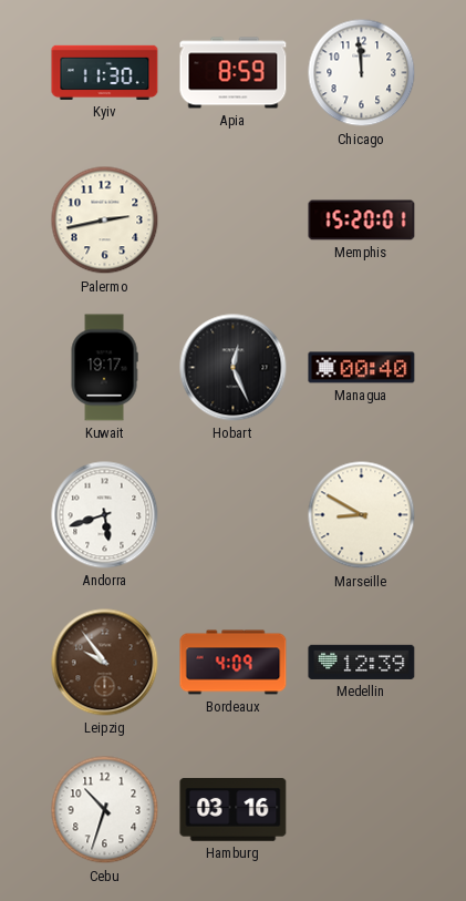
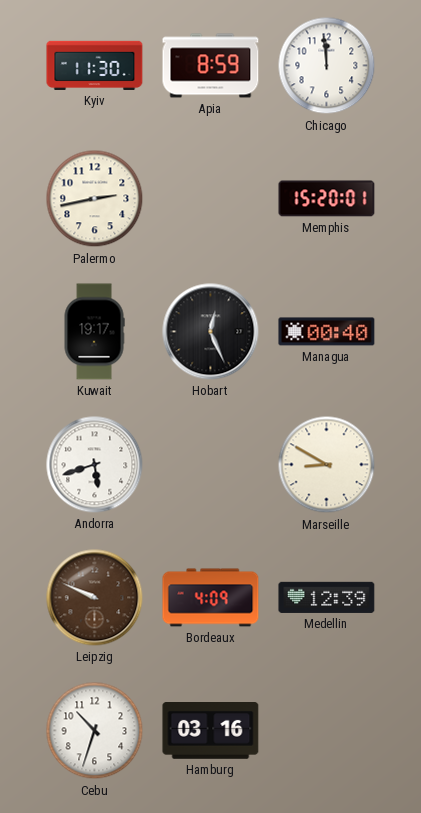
Leipzig: 9:54 -> 9:49 (95, 598)
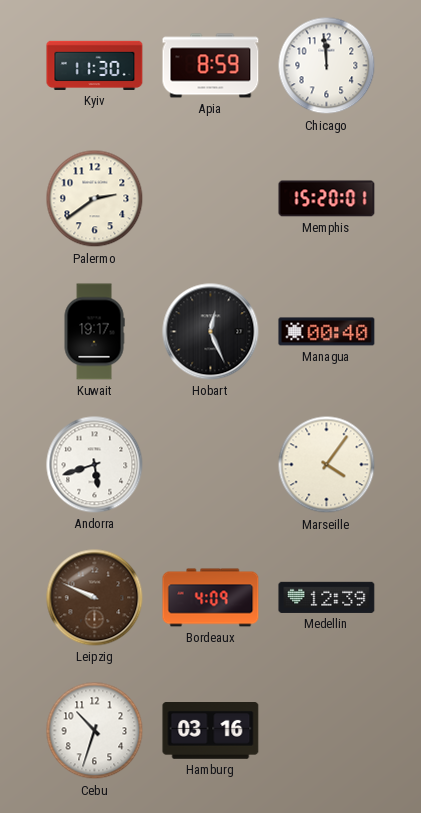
Palermo: 2:43 -> 2:39 (95, 199)
Marseille: 8:50 -> 4:06 (327, 465)
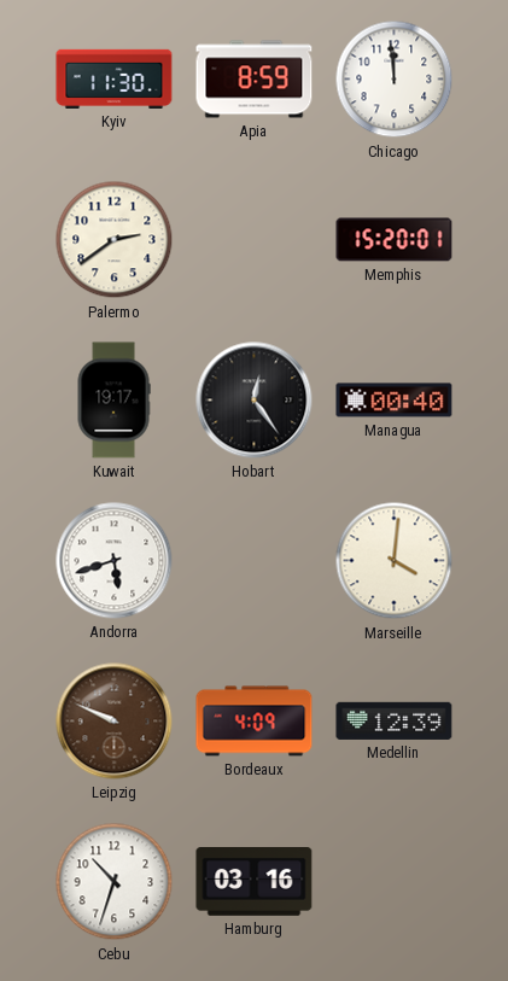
Hobart: 12:26 -> 12:24 (255, 401)
Marseille: 4:06 -> 4:01 (395, 561)
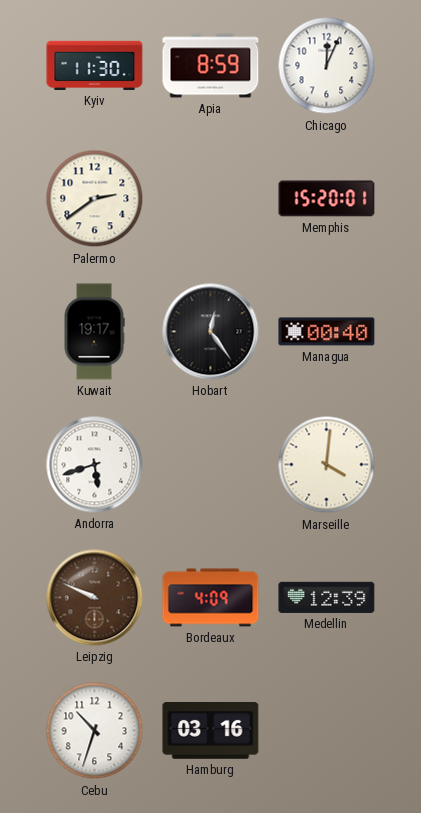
Chicago: 11:59 -> 12:04 (327, 66)
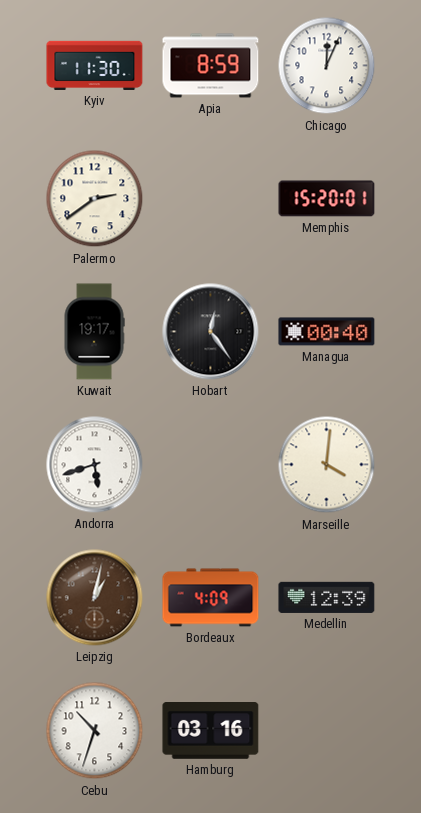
Leipzig: 9:49 -> 1:02 (95, 598)
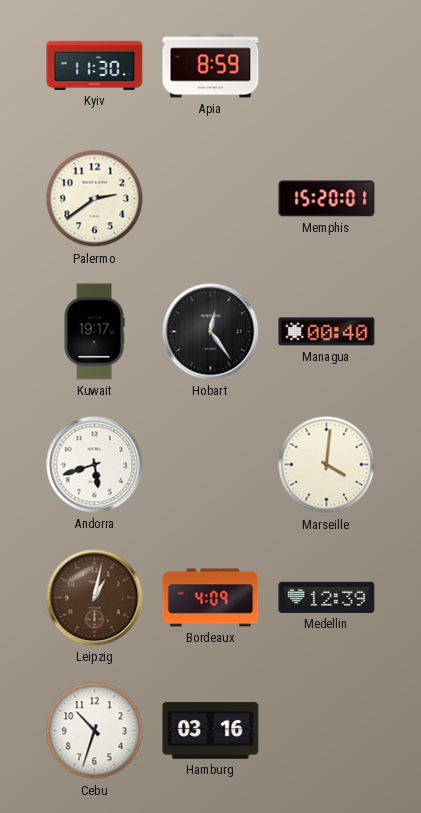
Chicago: 12:04 -> none (327, 66)
